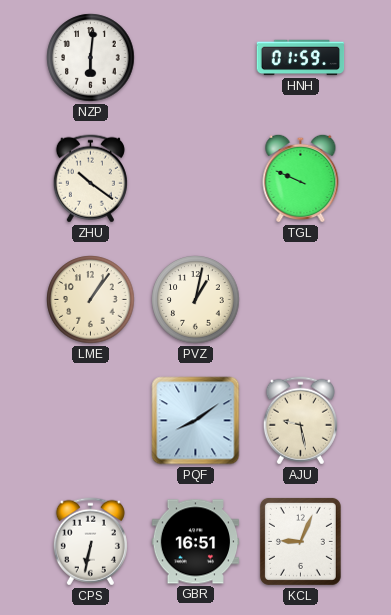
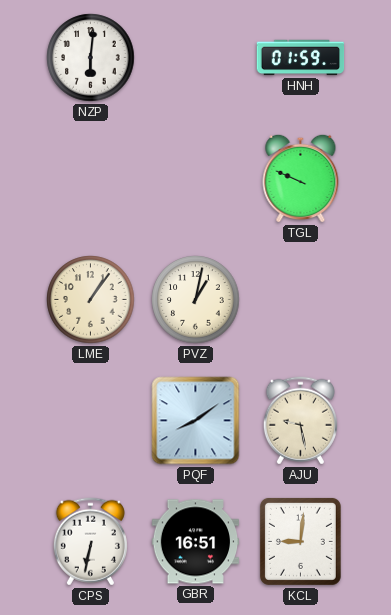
ZHU: 10:21 -> none (90, 179)
KCL: 9:04 -> 9:01 (300, 541)
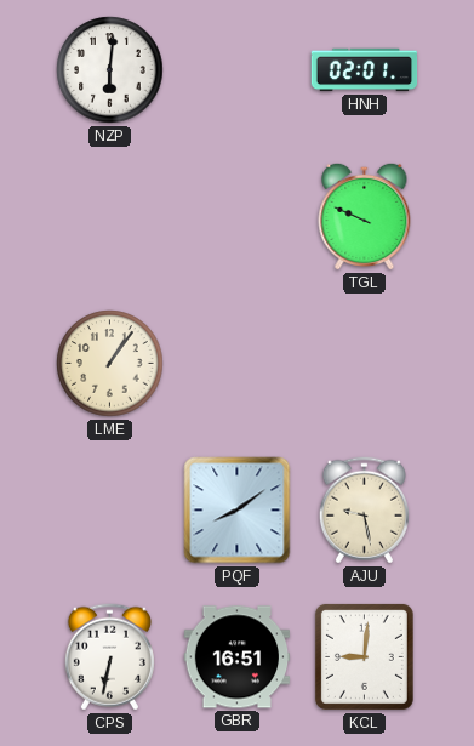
HNH: 01:59 -> 02:01 (365, 70)
PVZ: 1:02 -> none (196, 300)
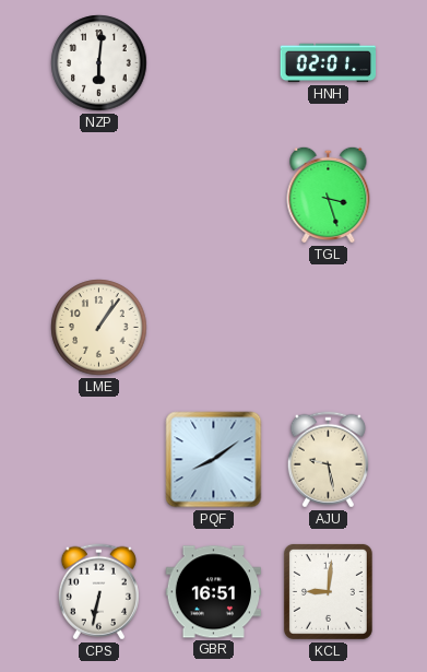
TGL: 9:49 -> 3:27 (329, 194)
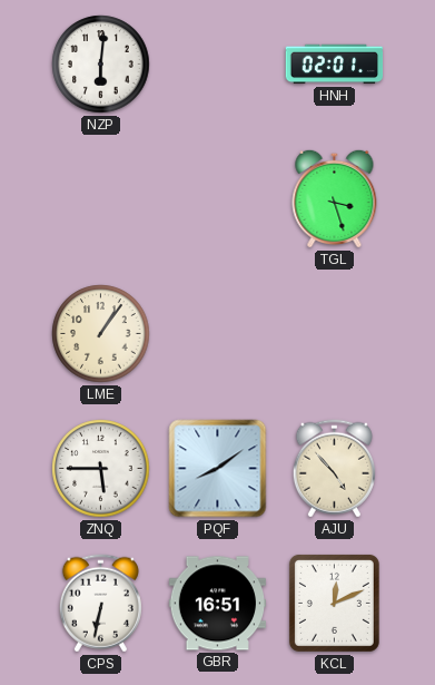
ZNQ: none -> 5:45 (101, 469)
AJU: 9:28 -> 4:53 (334, 469)
KCL: 9:01 -> 12:11 (334, 603)
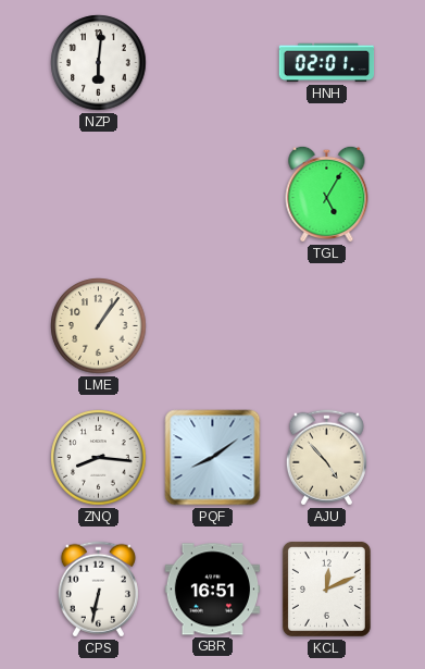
TGL: 3:27 -> 5:05 (327, 194)
ZNQ: 5:45 -> 8:16 (99, 458)
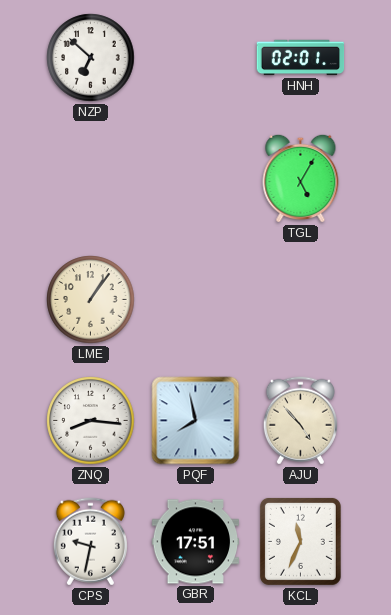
NZP: 6:01 -> 6:52 (91, 58)
PQF: 8:09 -> 7:58 (196, 421)
CPS: 6:32 -> 9:32 (90, 542)
GBR: 16:51 -> 17:51 (196, 542)
KCL: 12:11 -> 11:34 (300, 541)
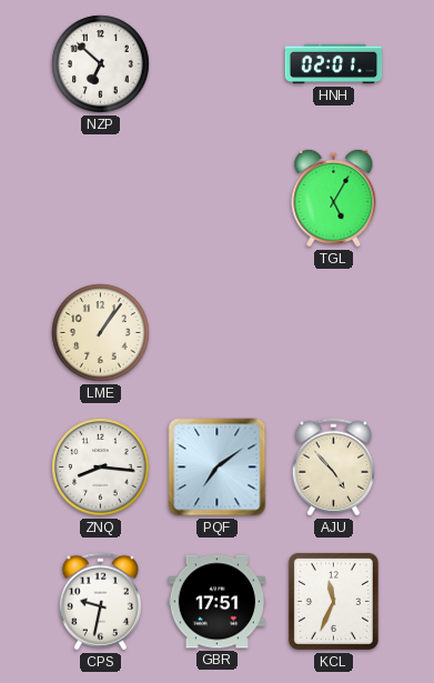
PQF: 7:58 -> 7:09 (218, 468)
